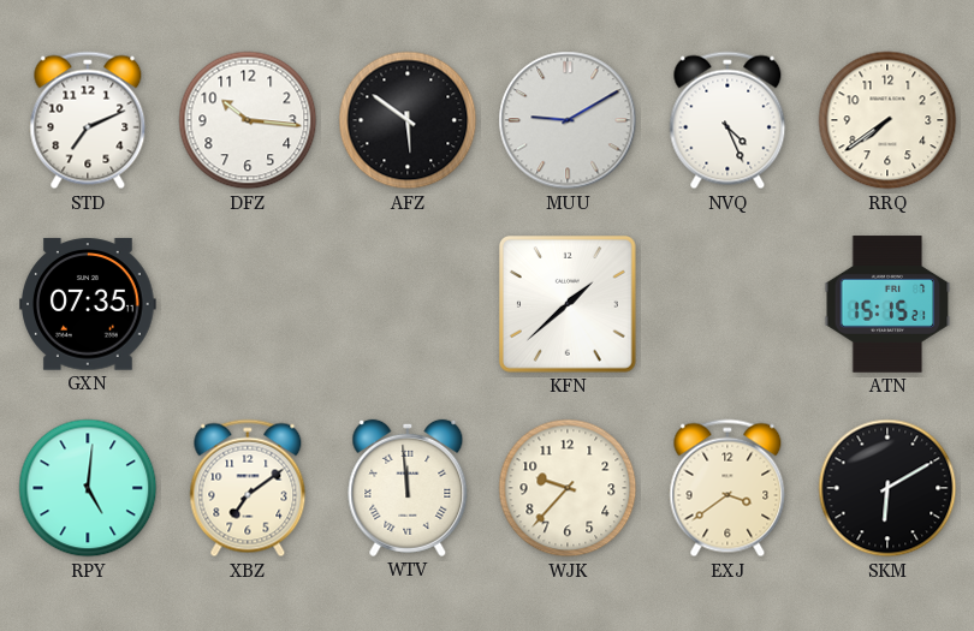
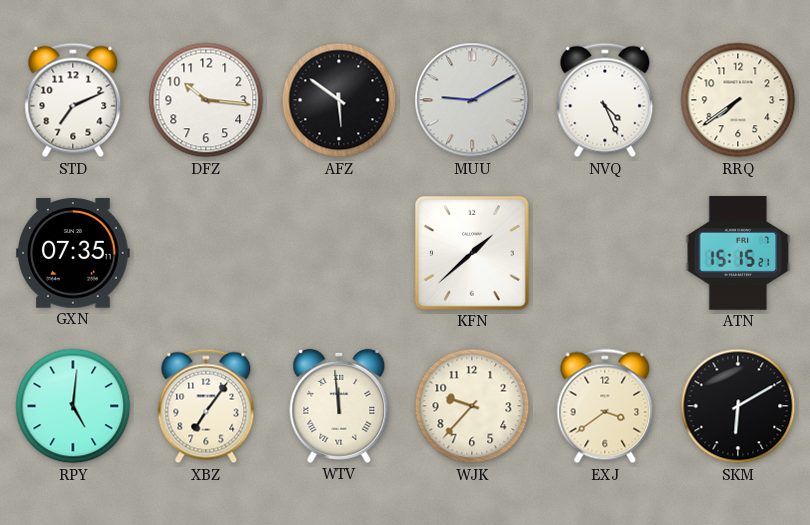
XBZ: 7:09 -> 7:06 (206, 406)
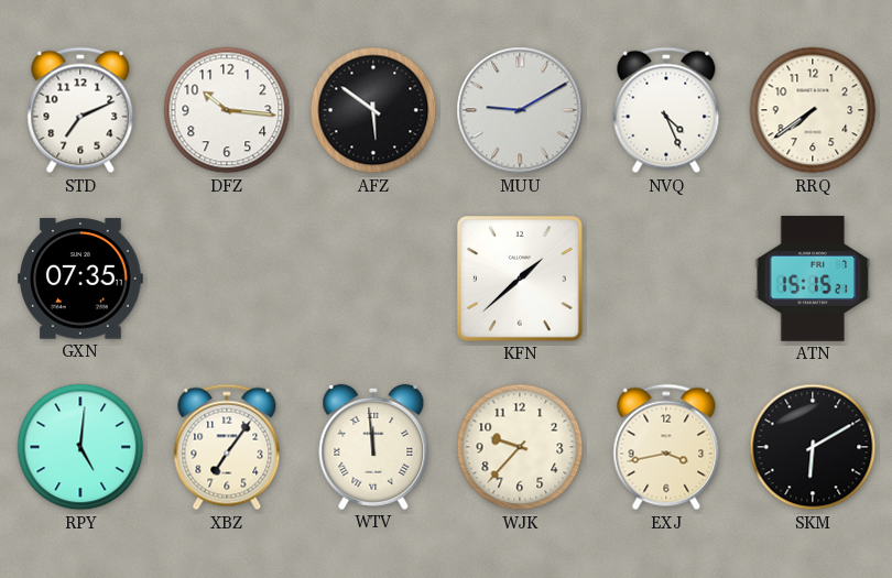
EXJ: 3:39 -> 3:43 (666, 447)
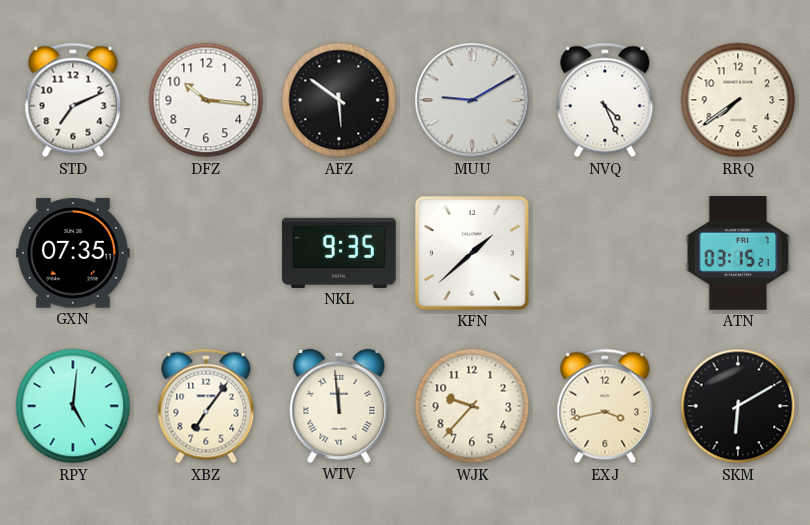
NKL: none -> 9:35 (339, 253)
ATN: 15:15 -> 03:15 (738, 253)
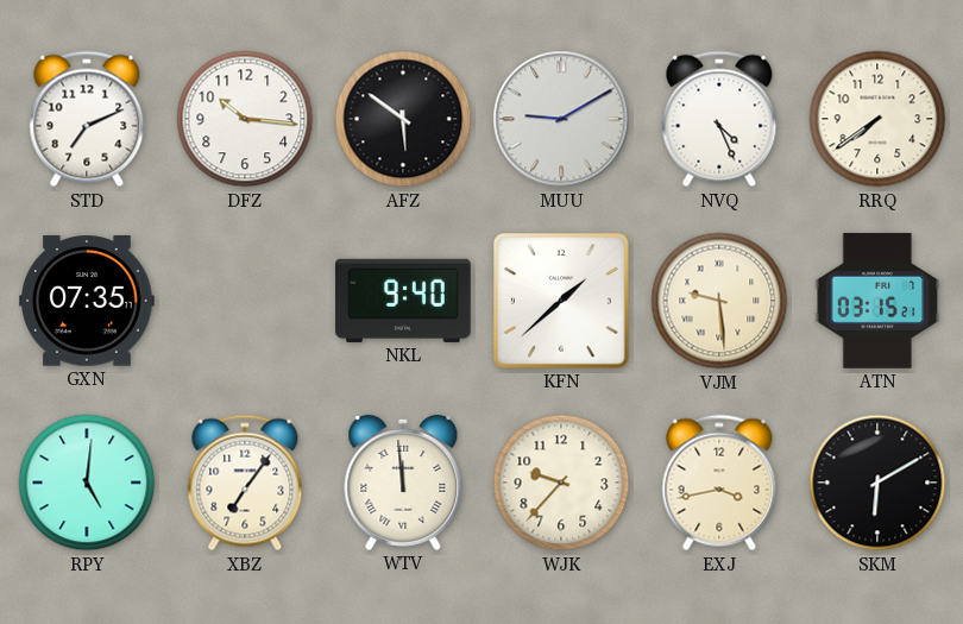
NKL: 9:35 -> 9:40 (403, 301)
VJM: none -> 9:29 (719, 301)
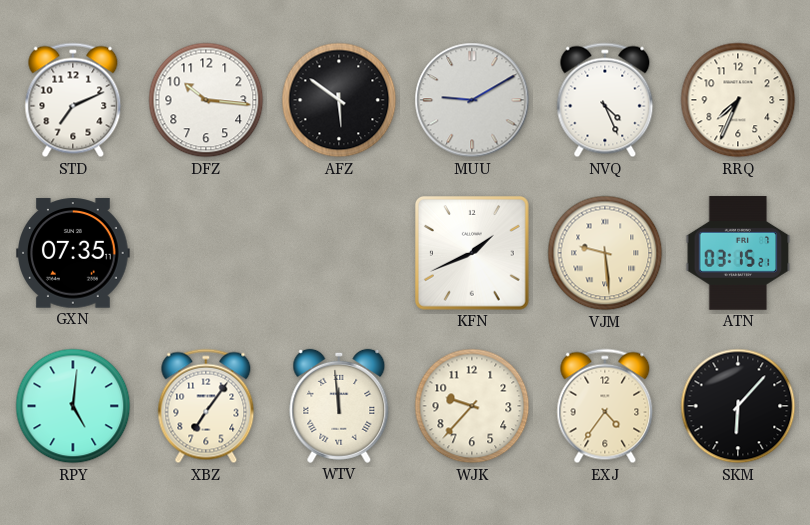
RRQ: 7:39 -> 7:34 (738, 100)
NKL: 9:40 -> none (403, 301)
KFN: 1:38 -> 1:41 (472, 253)
EXJ: 3:43 -> 4:36 (605, 406)
SKM: 6:10 -> 6:07 (738, 406)
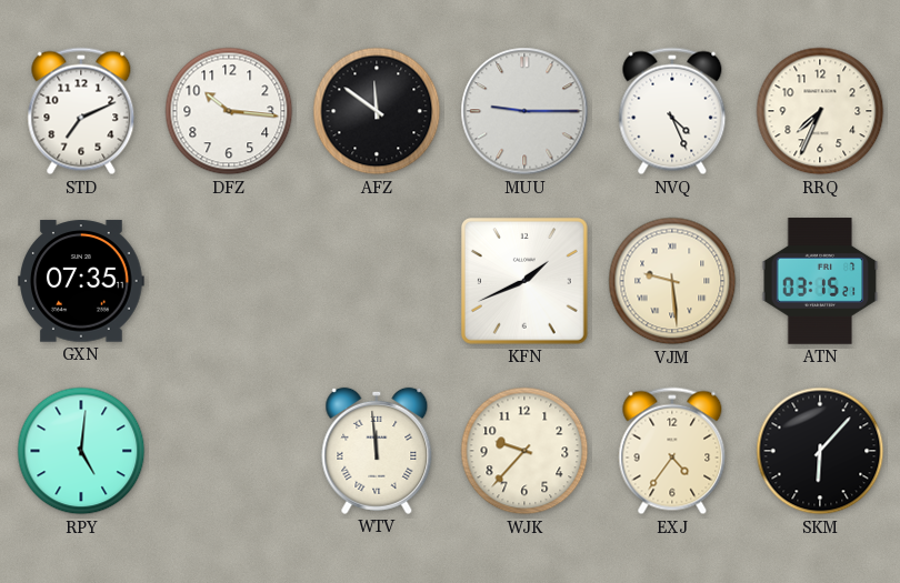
AFZ: 5:51 -> 11:51 (377, 111)
MUU: 9:10 -> 9:15 (524, 111)
XBZ: 7:06 -> none (206, 406)
